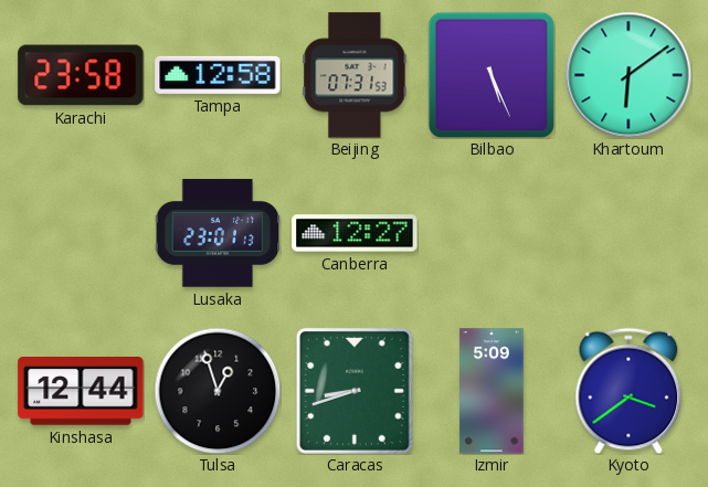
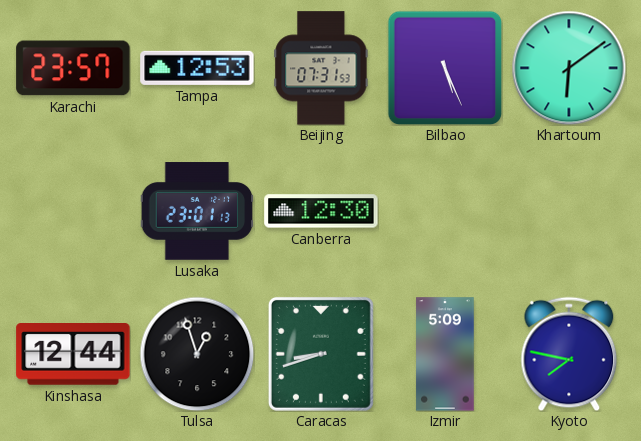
Karachi: 23:58 -> 23:57 (73, 68)
Tampa: 12:58 -> 12:53 (197, 68)
Canberra: 12:27 -> 12:30 (321, 211)
Kyoto: 3:39 -> 7:47 (569, 354)
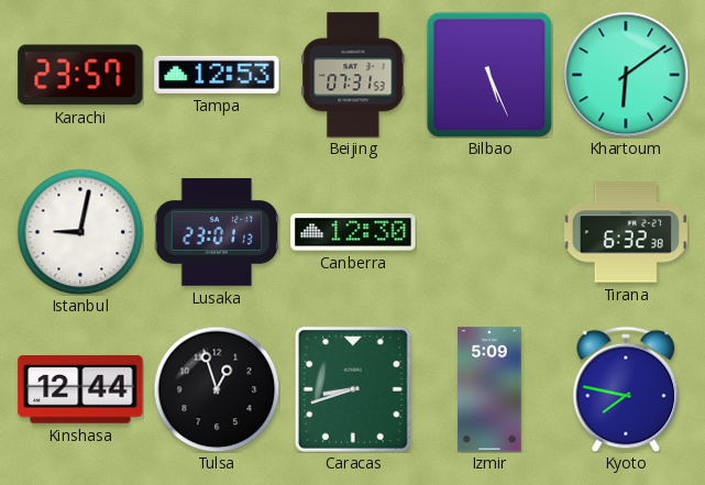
Istanbul: none -> 9:02 (80, 232)
Tirana: none -> 6:32 (626, 232)
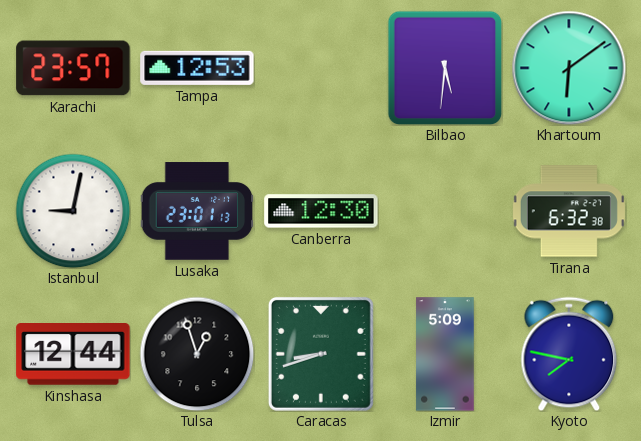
Beijing: 07:31 -> none (353, 75)
Bilbao: 5:26 -> 5:31 (445, 68)
